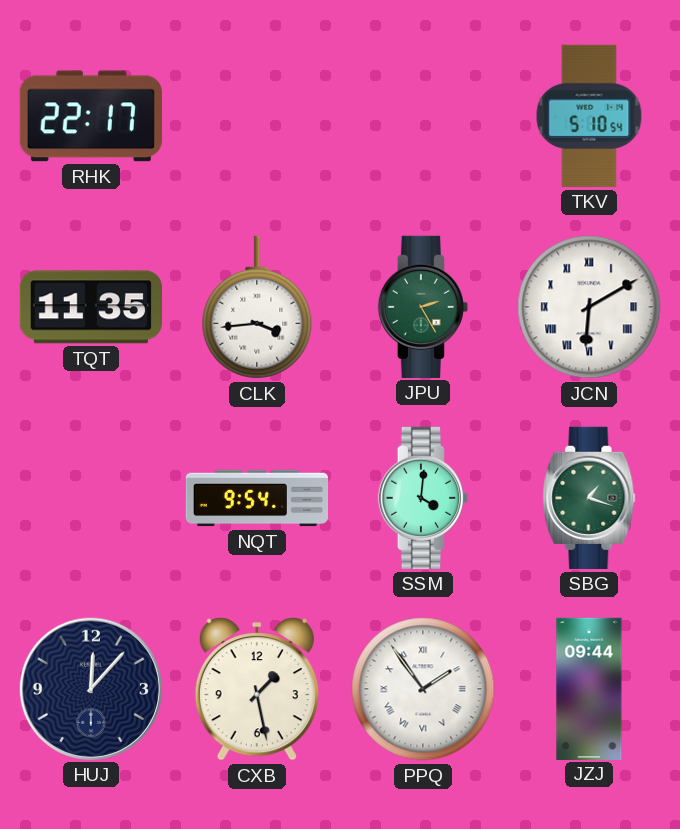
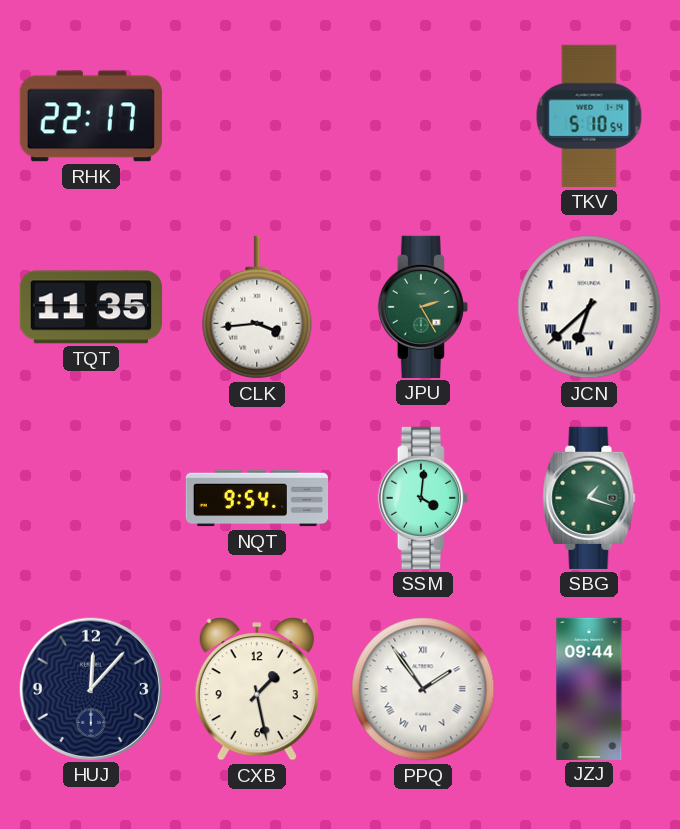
JCN: 6:10 -> 6:38 (589, 307)
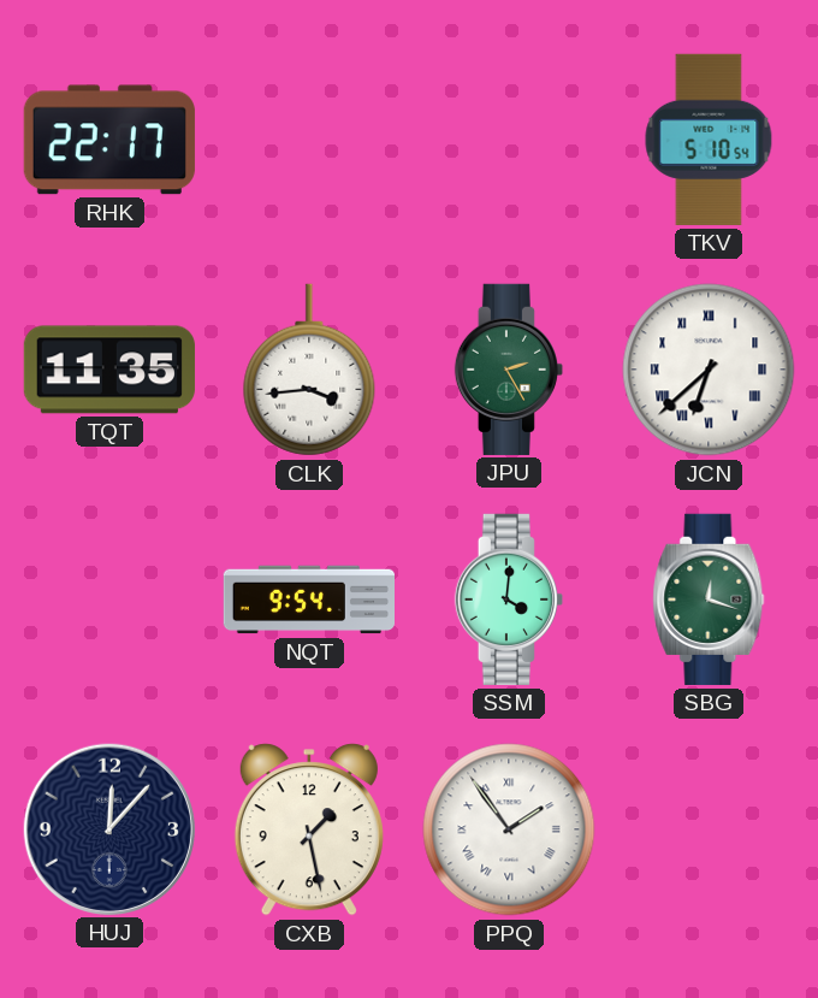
SBG: 1:18 -> 12:18 (709, 600)
JZJ: 09:44 -> none (589, 688)
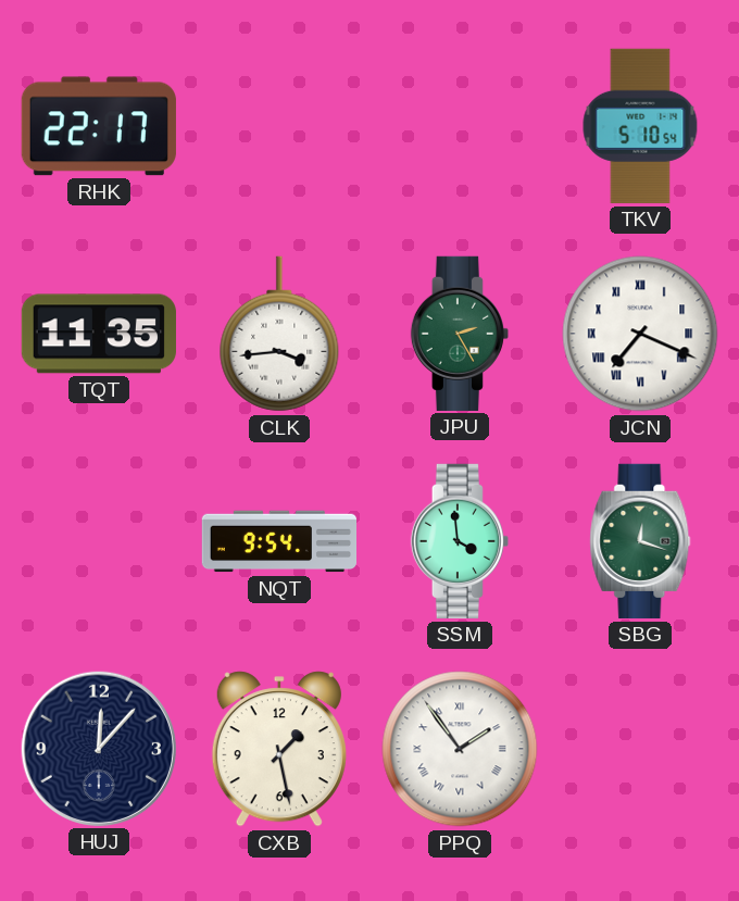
JCN: 6:38 -> 7:19 (640, 334)
SSM: 4:01 -> 3:59 (459, 541)
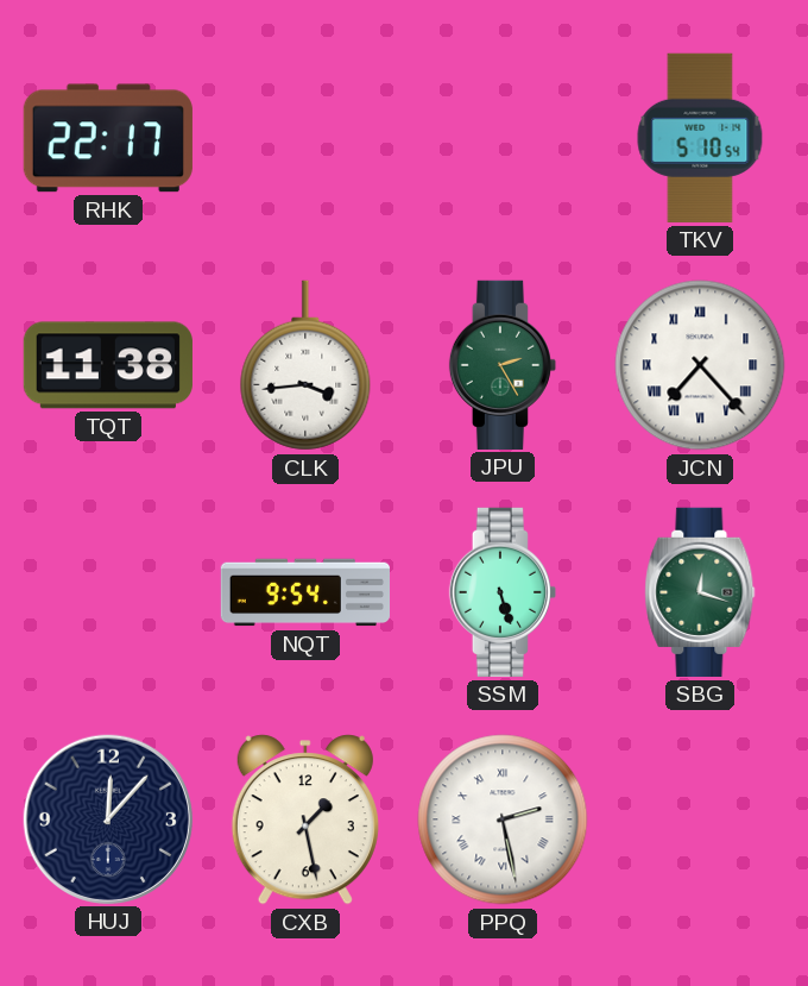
TQT: 11:35 -> 11:38 (108, 365)
JCN: 7:19 -> 7:23 (700, 365)
SSM: 3:59 -> 5:27 (501, 592)
PPQ: 1:54 -> 2:28 (503, 819)
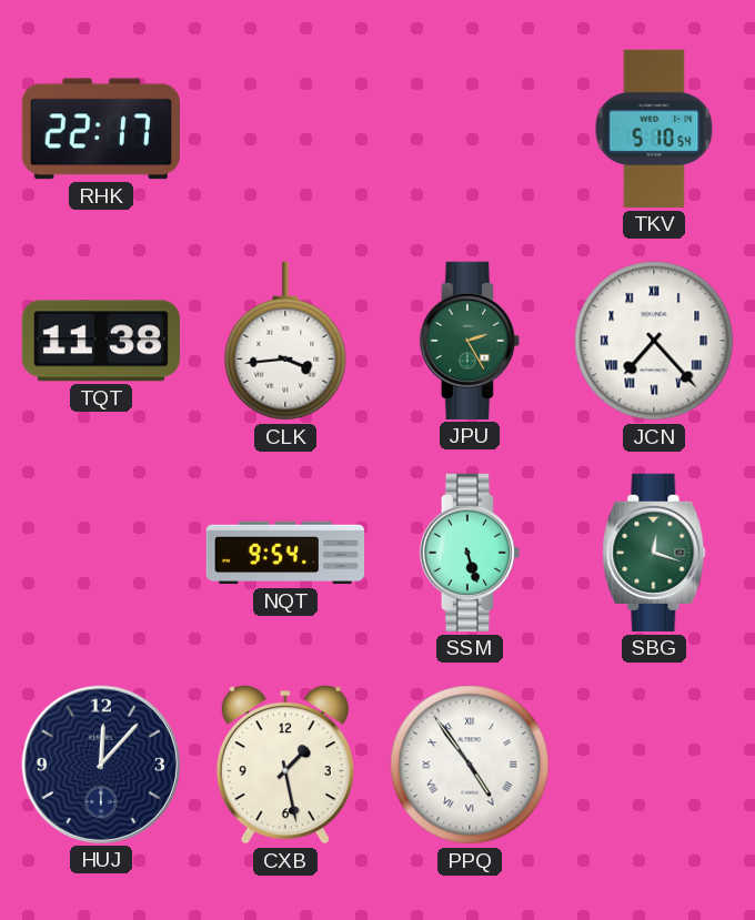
PPQ: 2:28 -> 4:54 (470, 765)
